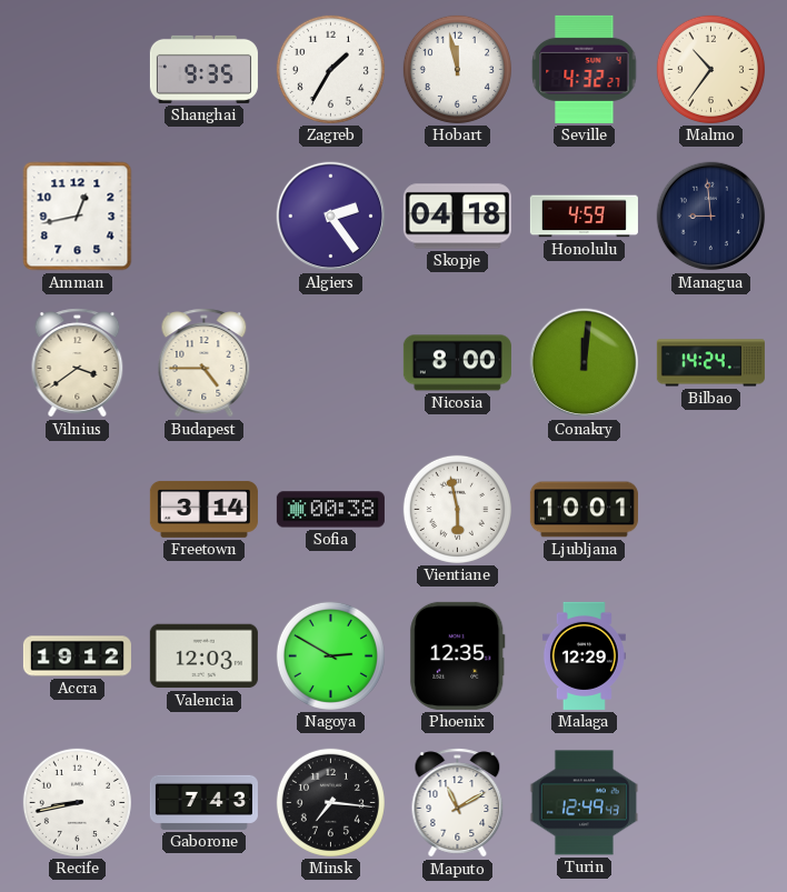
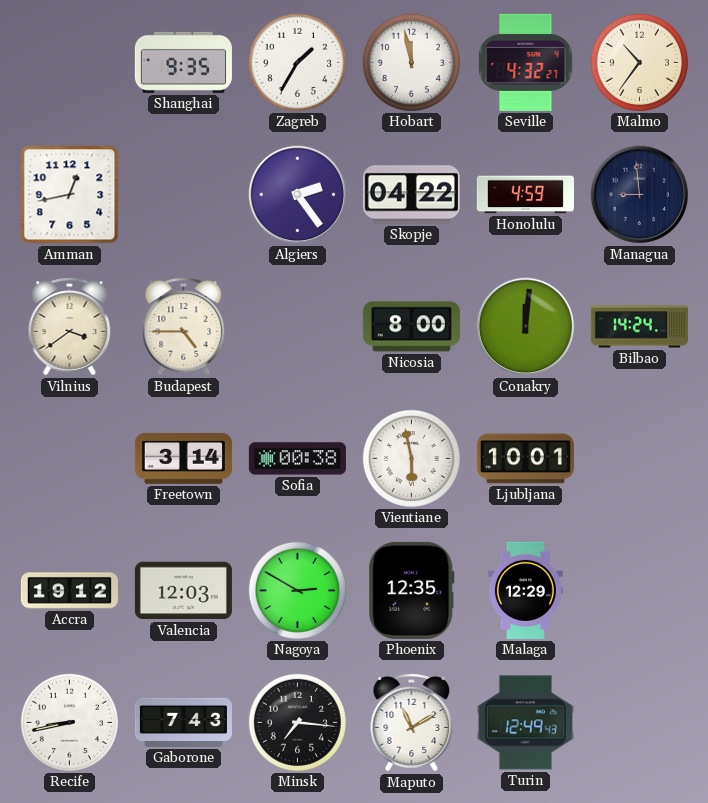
Skopje: 04:18 -> 04:22 (411, 195)
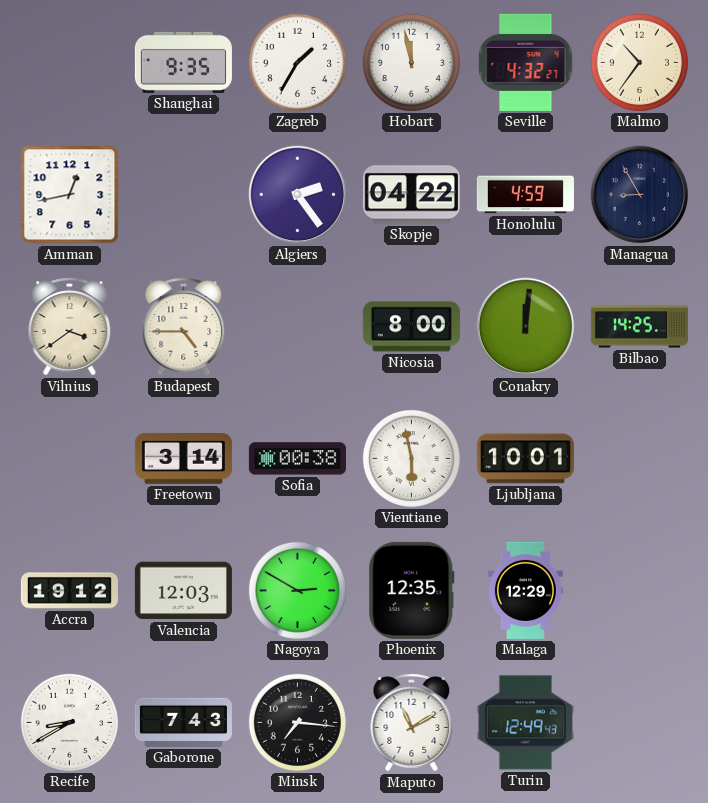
Managua: 8:59 -> 8:55 (640, 195)
Bilbao: 14:24 -> 14:25 (639, 327)
Recife: 8:43 -> 8:40 (69, 722)
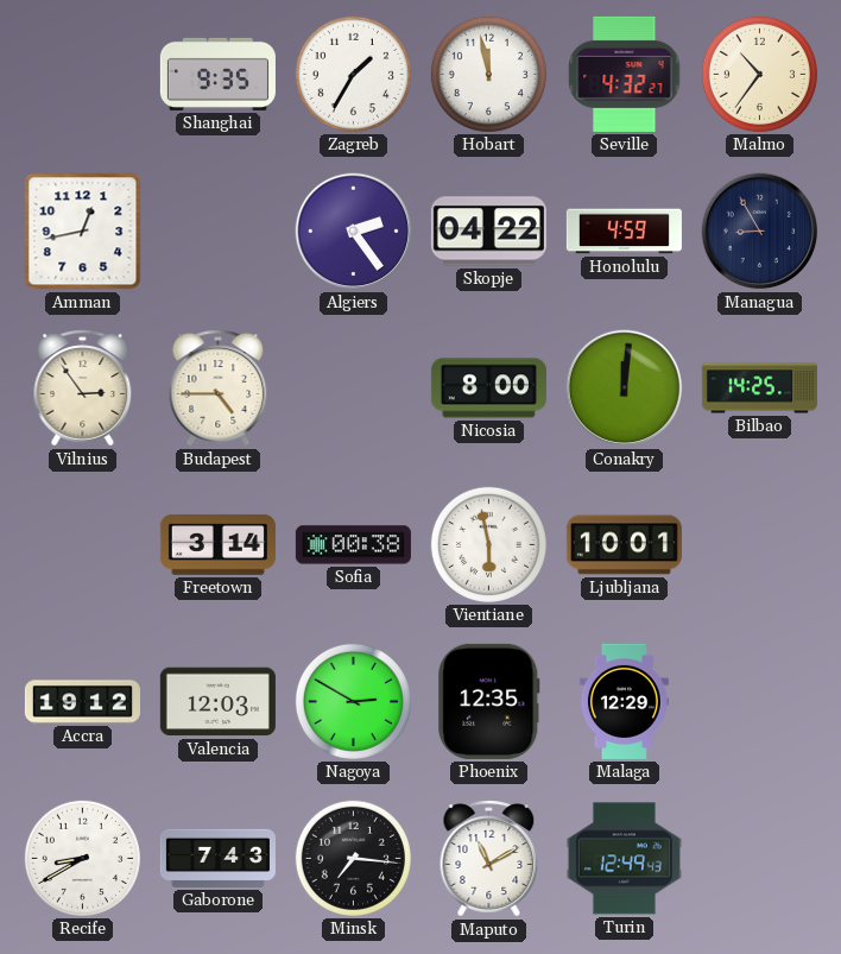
Vilnius: 3:39 -> 2:54 (83, 388)
